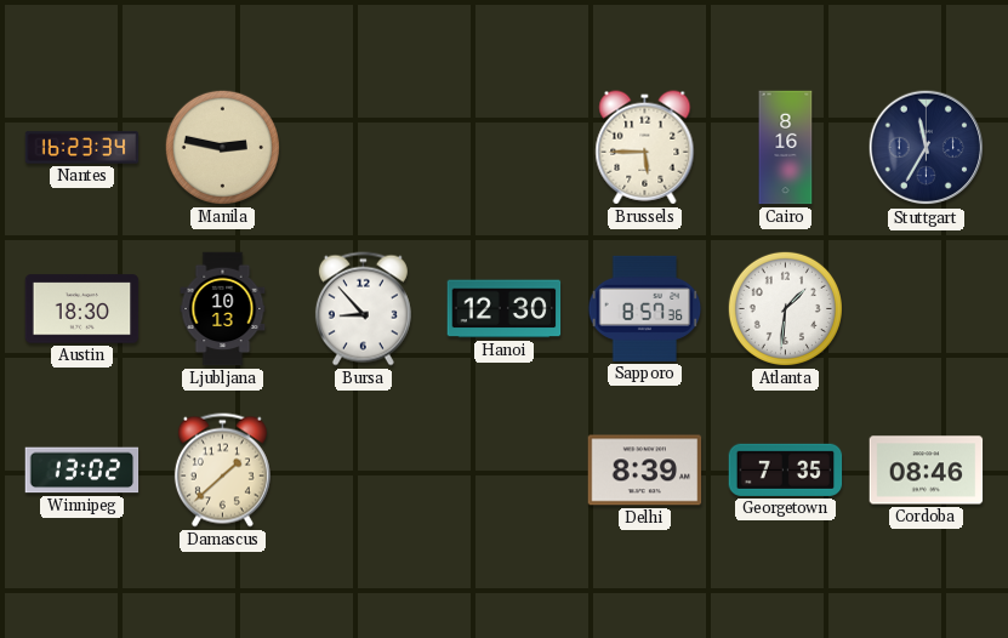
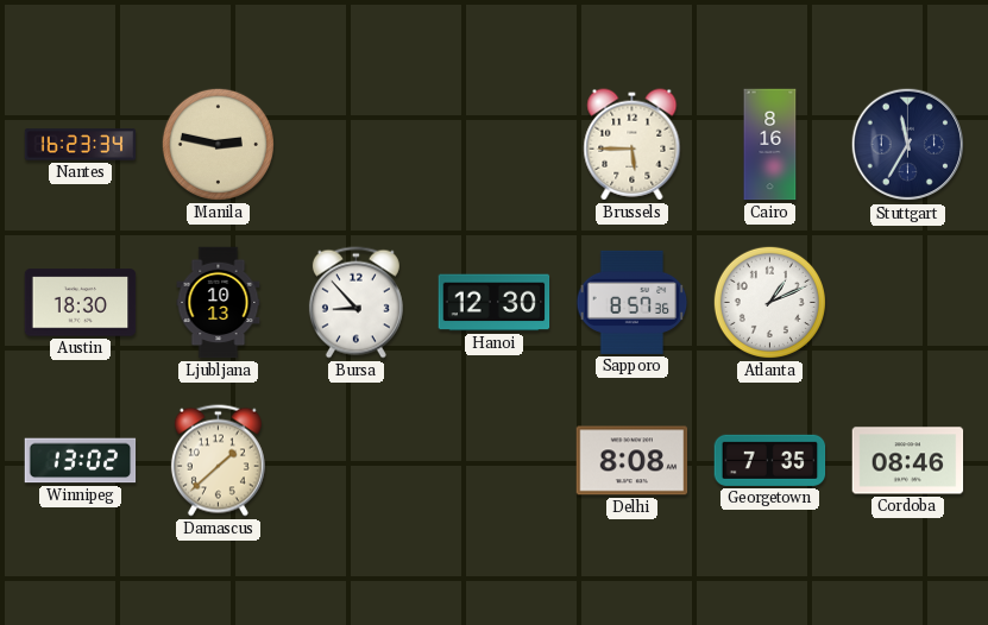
Atlanta: 1:31 -> 1:11 (769, 302)
Delhi: 8:39 -> 8:08 (633, 461)
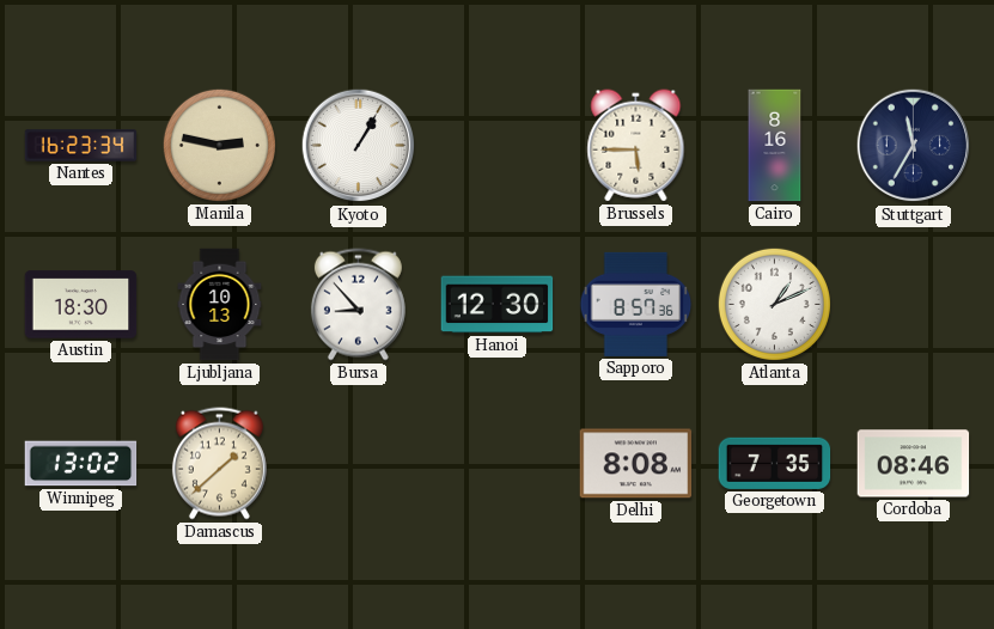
Kyoto: none -> 1:05 (359, 146)
